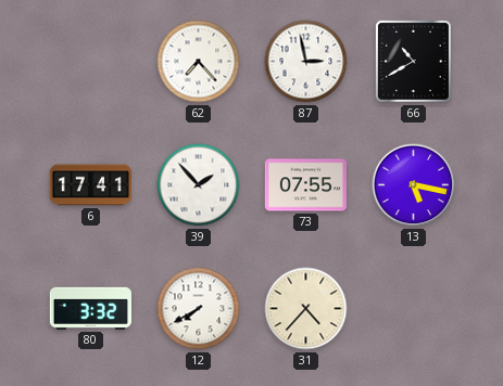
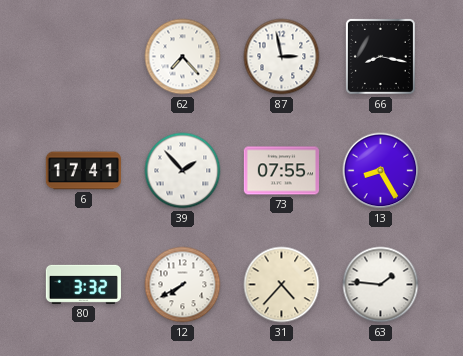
66: 10:40 -> 8:17 (380, 56)
13: 5:17 -> 8:25 (381, 171)
63: none -> 1:46 (381, 285)
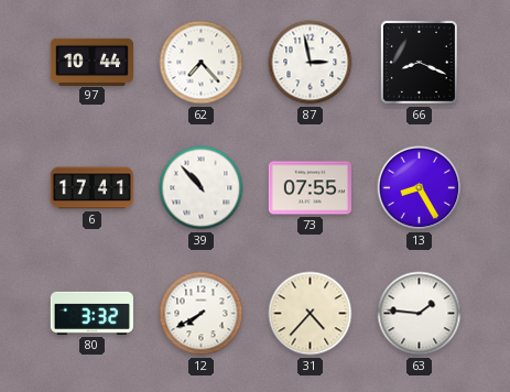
97: none -> 10:44 (91, 62)
66: 8:17 -> 8:19 (419, 62)
39: 1:53 -> 10:53 (202, 188)
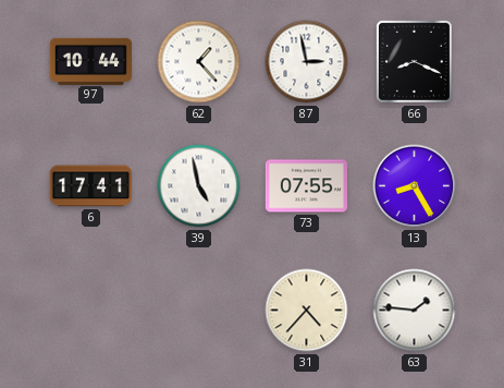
62: 7:23 -> 1:23 (199, 62)
39: 10:53 -> 4:58 (199, 186)
80: 3:32 -> none (91, 313)
12: 7:40 -> none (202, 314)
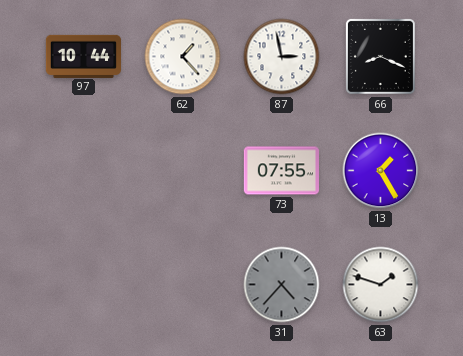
6: 17:41 -> none (90, 186)
39: 4:58 -> none (199, 186)
13: 8:25 -> 1:25 (381, 171)
31 dial: cream -> grey (282, 285)
63: 1:46 -> 1:48 (381, 285)
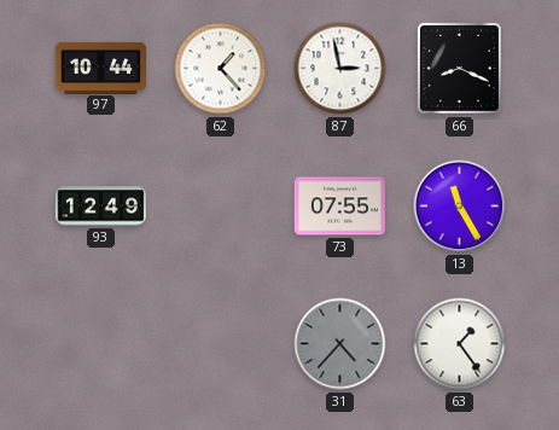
93: none -> 12:49 (100, 207)
13: 1:25 -> 11:25 (460, 207)
63: 1:48 -> 1:24 (460, 344)
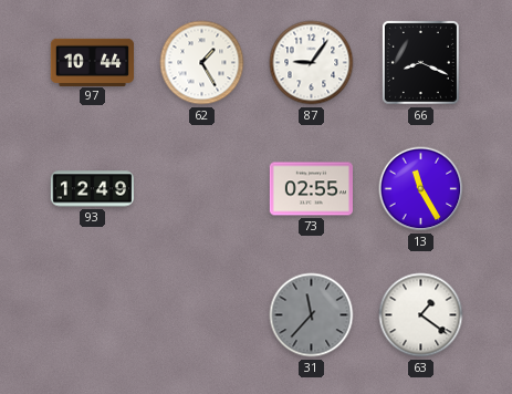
62: 1:23 -> 1:25 (202, 63)
87: 2:58 -> 9:06 (312, 63)
73: 07:55 -> 02:55 (311, 189)
31: 4:37 -> 11:37 (312, 315)
63: 1:24 -> 1:21 (421, 315)
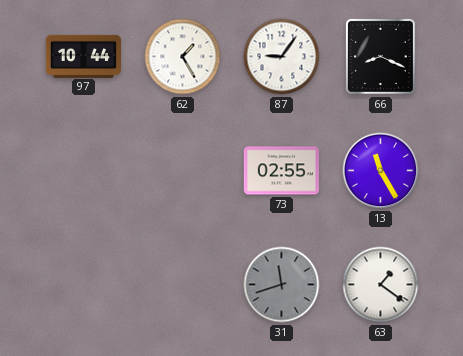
93: 12:49 -> none (92, 189)
31: 11:37 -> 11:42 (282, 285)
